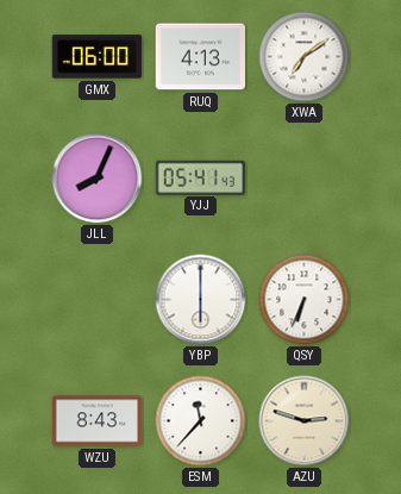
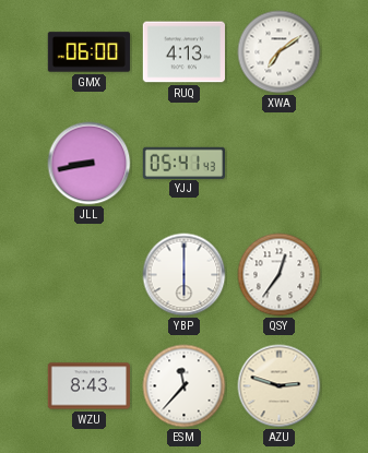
JLL: 8:04 -> 8:43 (90, 164)
QSY: 6:34 -> 12:36 (280, 275)
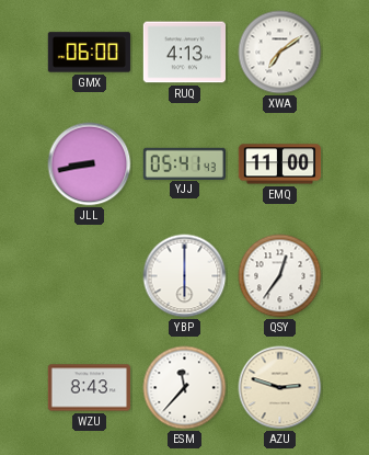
EMQ: none -> 11:00 (280, 164)
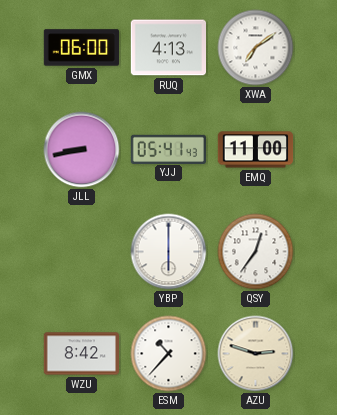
WZU: 8:43 -> 8:42 (82, 354)
ESM: 11:37 -> 10:37 (169, 354)
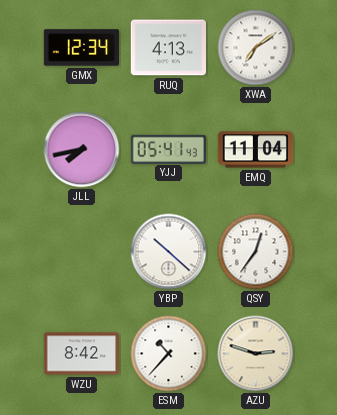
GMX: 06:00 -> 12:34 (82, 48)
JLL: 8:43 -> 7:43 (82, 150)
EMQ: 11:00 -> 11:04 (256, 150)
YBP: 6:00 -> 10:22 (169, 252)
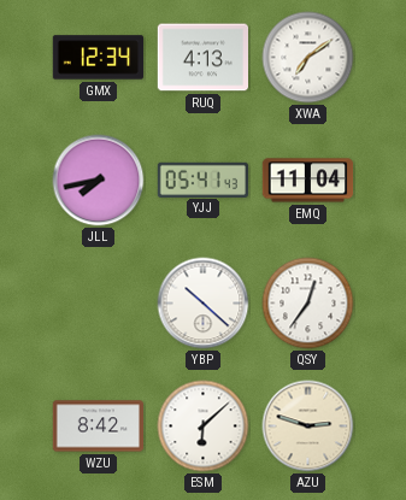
ESM: 10:37 -> 6:08 (204, 427)
